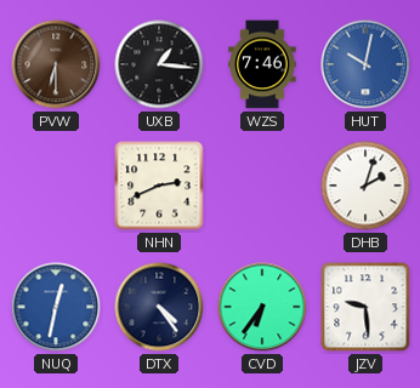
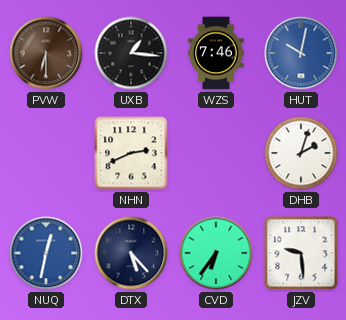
DTX: 4:24 -> 5:23 (131, 253)
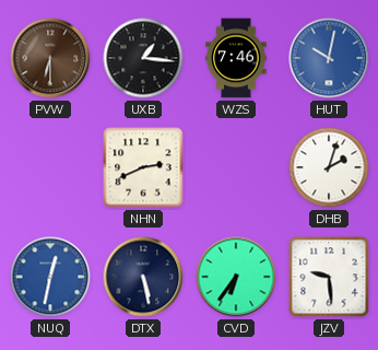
DTX: 5:23 -> 5:28 (143, 277)
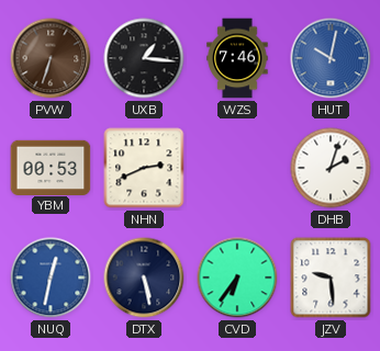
PVW: 6:30 -> 6:33 (51, 58)
YBM: none -> 00:53 (51, 167)
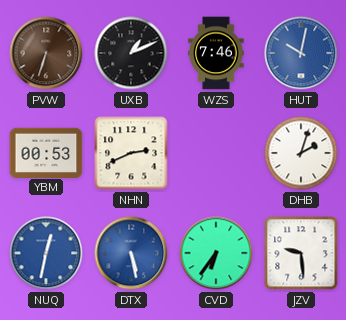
UXB: 1:16 -> 1:11 (131, 53)
DTX dial: navy -> blue (131, 253)
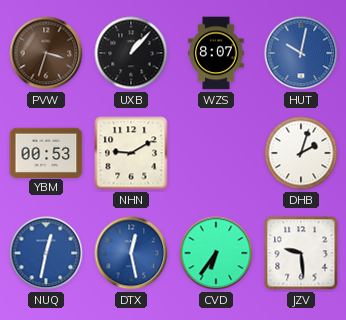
PVW: 6:33 -> 3:33 (46, 53)
UXB: 1:11 -> 1:07 (131, 53)
WZS: 7:46 -> 8:07 (216, 53)
NHN: 2:41 -> 9:10 (131, 153)
DTX: 5:28 -> 12:28 (131, 253)
